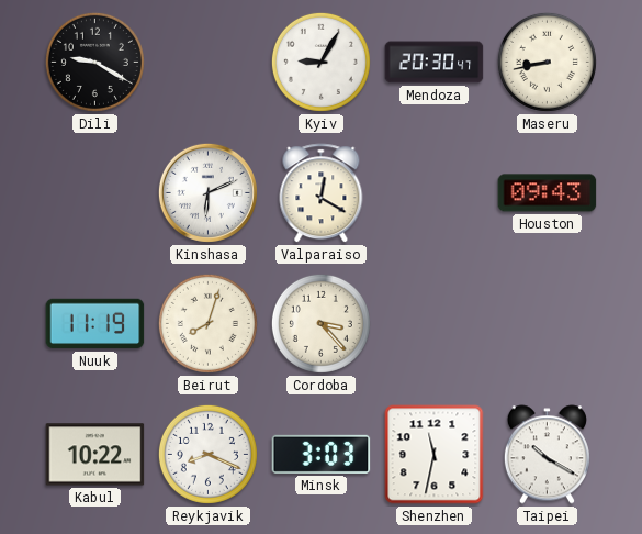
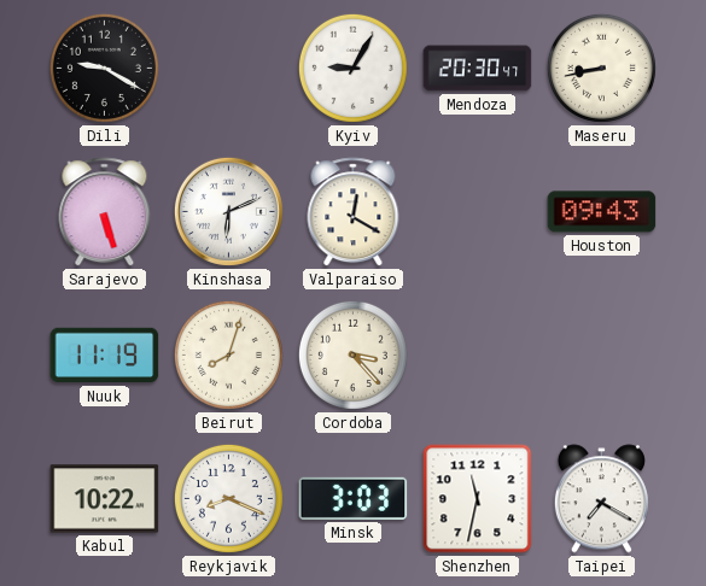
Sarajevo: none -> 5:27 (105, 212)
Taipei: 10:20 -> 7:20 (601, 499)
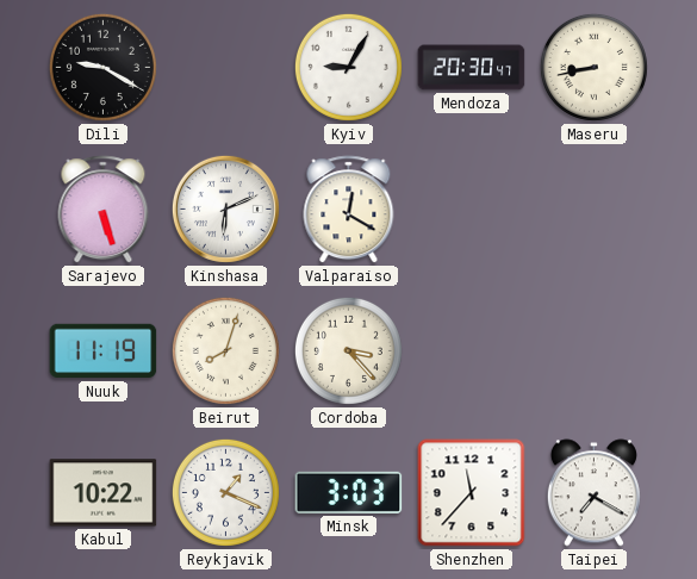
Houston: 09:43 -> none (602, 212)
Reykjavik: 8:19 -> 1:19 (225, 492)
Shenzhen: 11:32 -> 11:37 (472, 493)
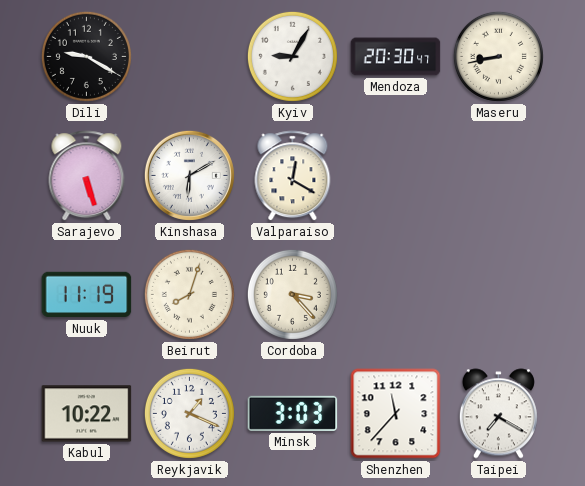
Kinshasa: 6:11 -> 6:10 (189, 175)
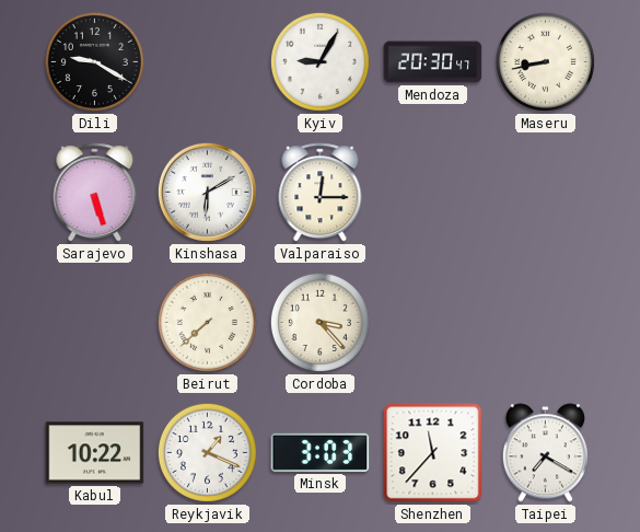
Valparaiso: 12:20 -> 12:15 (321, 193)
Nuuk: 11:19 -> none (87, 295)
Beirut: 8:03 -> 7:38 (207, 322)
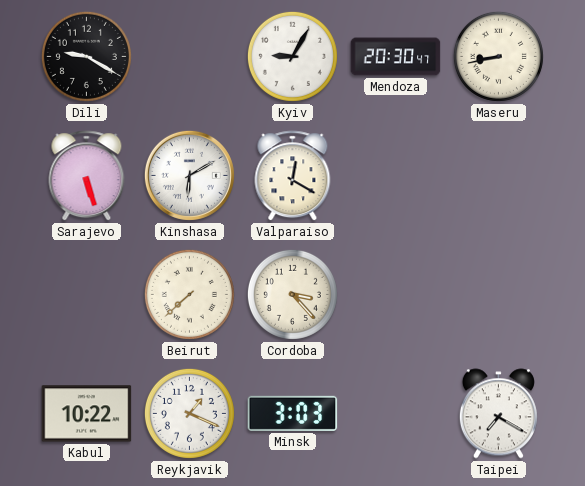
Valparaiso: 12:15 -> 12:20 (293, 176)
Shenzhen: 11:37 -> none (433, 453)
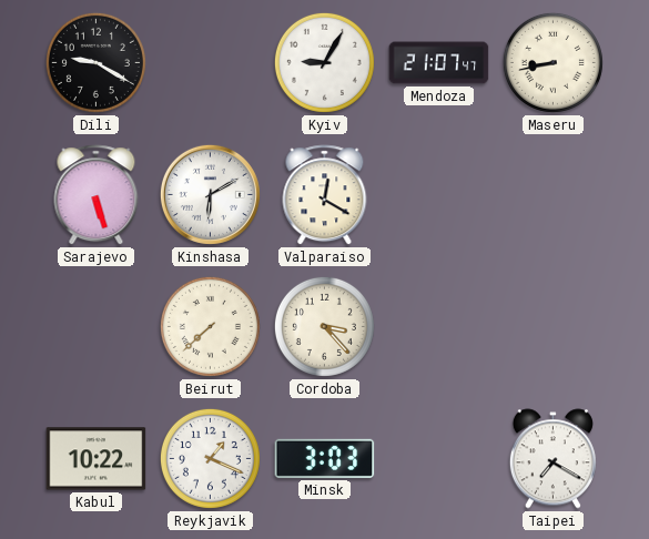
Mendoza: 20:30 -> 21:07 (439, 63)
